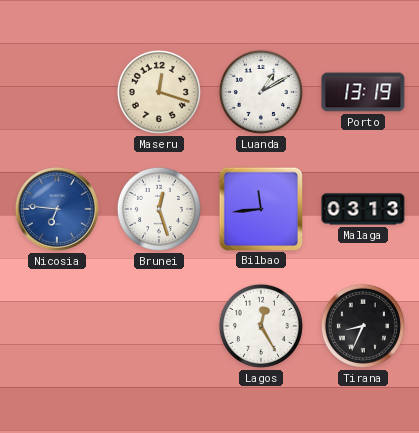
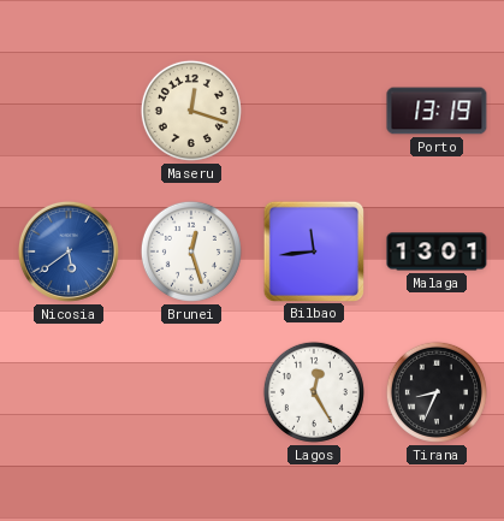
Luanda: 1:10 -> none (261, 92)
Nicosia: 6:46 -> 5:39 (69, 251)
Malaga: 03:13 -> 13:01 (437, 251)
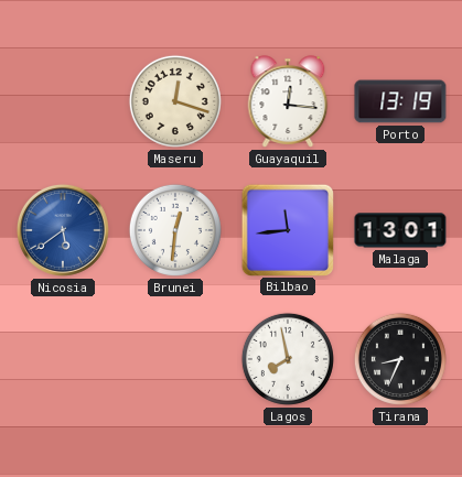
Guayaquil: none -> 12:16 (288, 101)
Brunei: 12:27 -> 12:31 (175, 230)
Lagos: 12:25 -> 7:58 (288, 359)
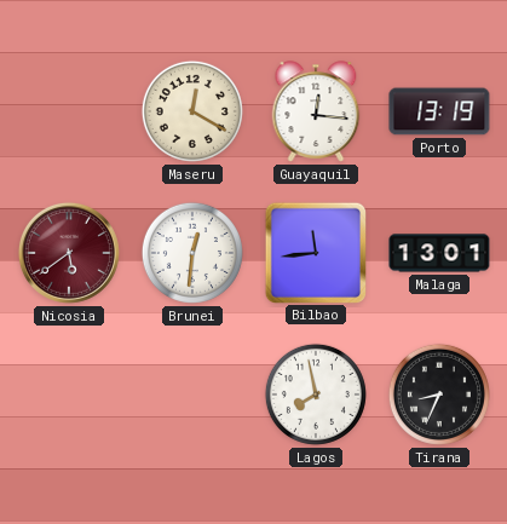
Maseru: 12:18 -> 12:20 (192, 111)
Nicosia dial: blue -> burgundy (69, 253)
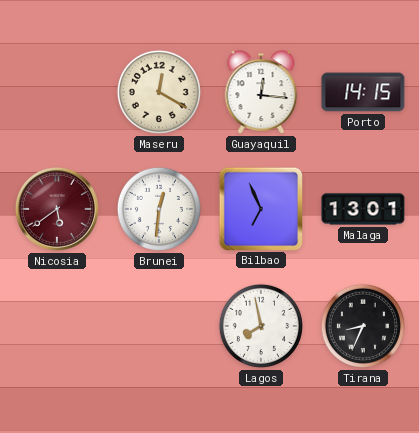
Porto: 13:19 -> 14:15 (363, 92)
Bilbao: 11:44 -> 6:56 (260, 208)
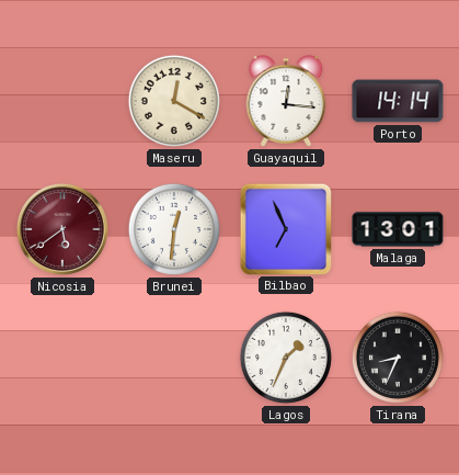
Porto: 14:15 -> 14:14 (398, 101)
Lagos: 7:58 -> 1:34 (286, 358)
